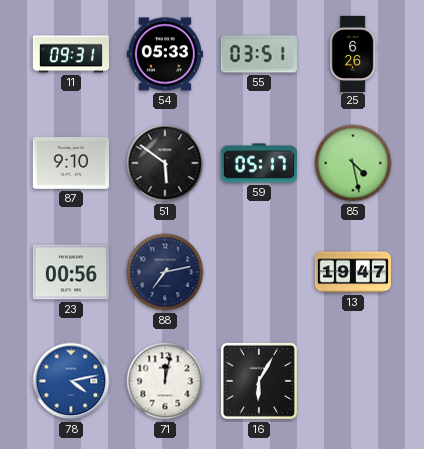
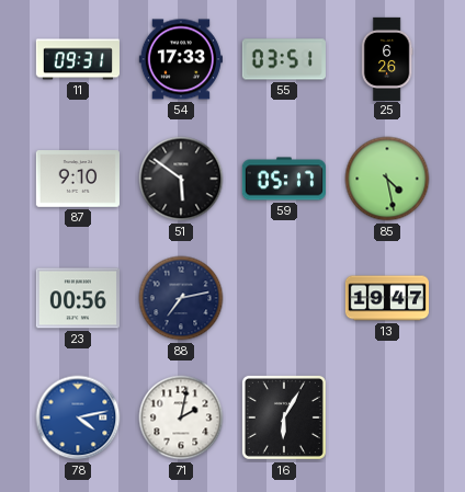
54: 05:33 -> 17:33 (181, 59)
71: 12:02 -> 2:02 (181, 417)
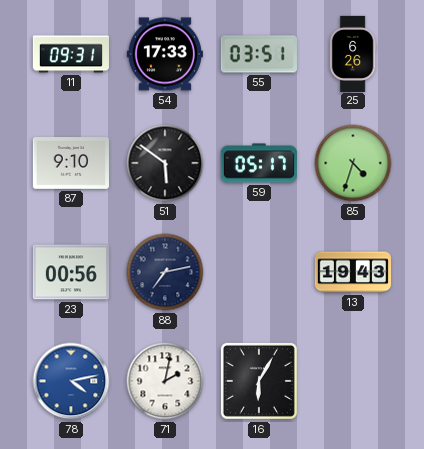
85: 4:28 -> 4:33 (353, 163)
13: 19:47 -> 19:43 (353, 272)
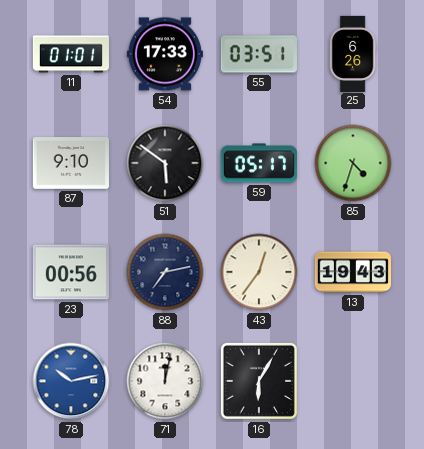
11: 09:31 -> 01:01 (71, 54)
43: none -> 12:36 (259, 272)
78: 4:13 -> 10:13 (71, 381)
71: 2:02 -> 12:02 (165, 381)
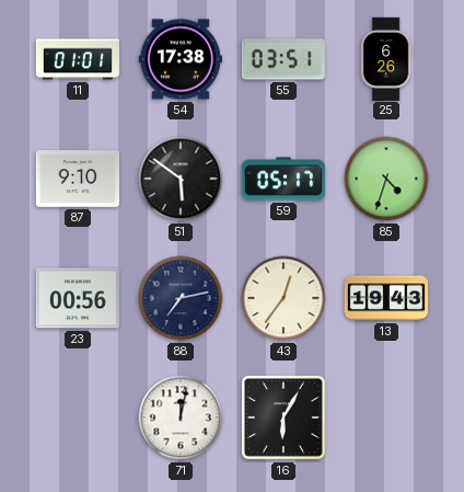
54: 17:33 -> 17:38 (181, 59)
78: 10:13 -> none (71, 381)
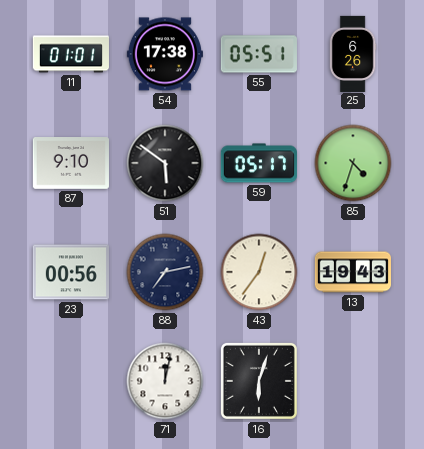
55: 03:51 -> 05:51 (259, 54)
16: 6:05 -> 6:03 (259, 381)
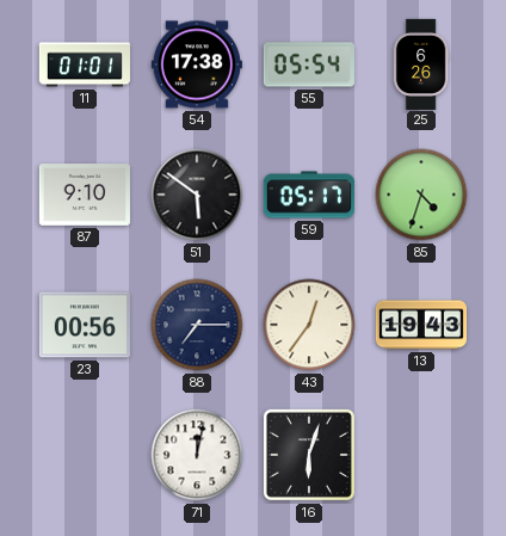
55: 05:51 -> 05:54 (309, 64)
88: 7:13 -> 7:15 (197, 325)
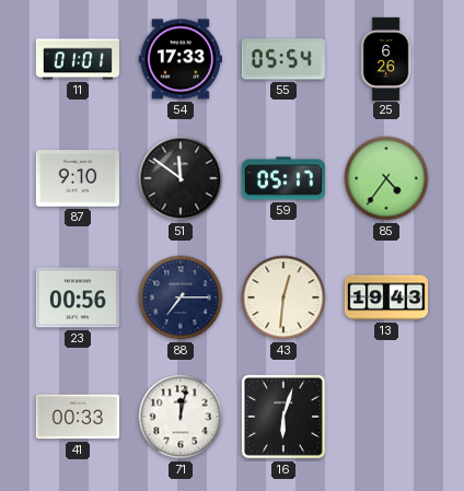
54: 17:38 -> 17:33 (181, 59)
51: 5:51 -> 11:51 (181, 178)
85: 4:33 -> 4:36 (386, 178)
43: 12:36 -> 12:31 (283, 297)
41: none -> 00:33 (78, 417)
